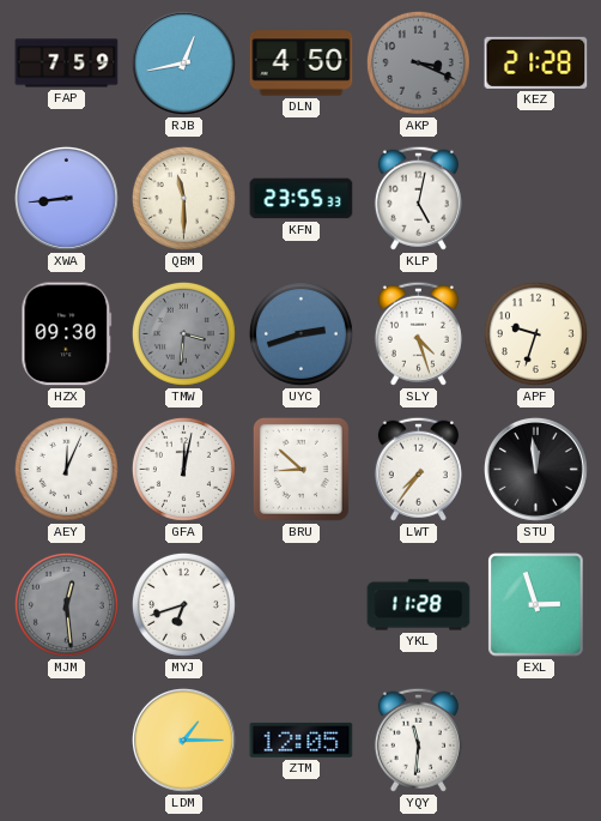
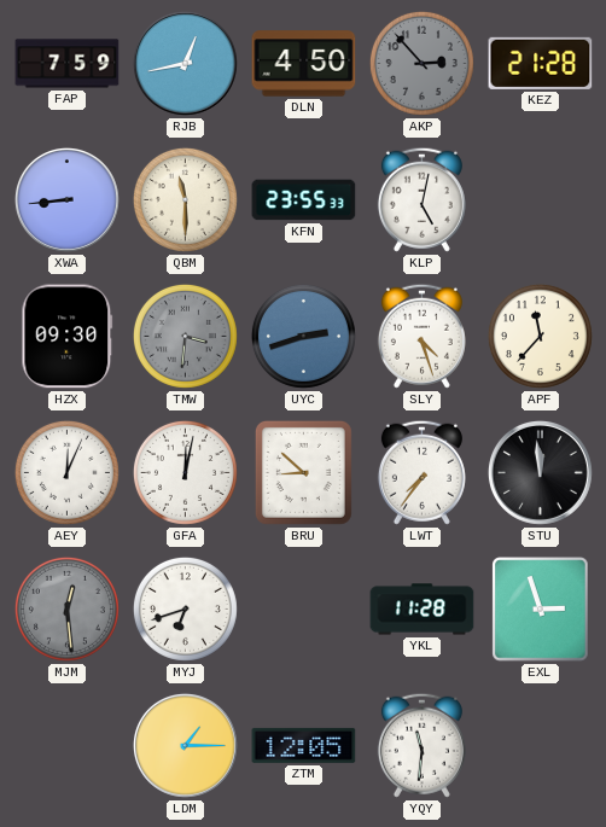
AKP: 3:19 -> 2:53 (421, 63)
APF: 9:33 -> 11:37 (540, 336)
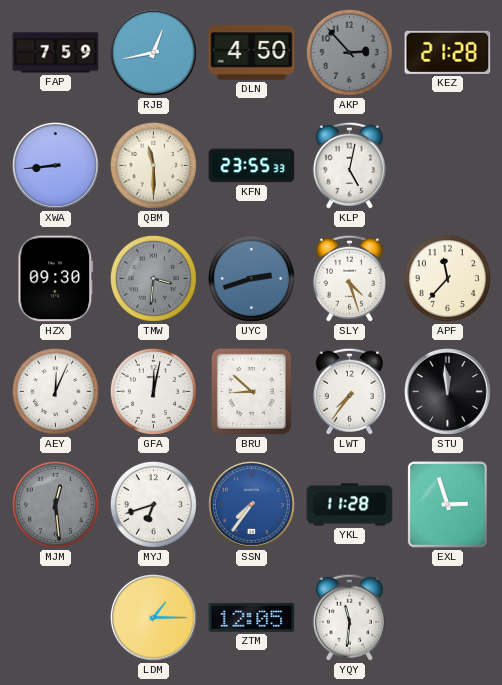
SSN: none -> 7:36 (251, 504)
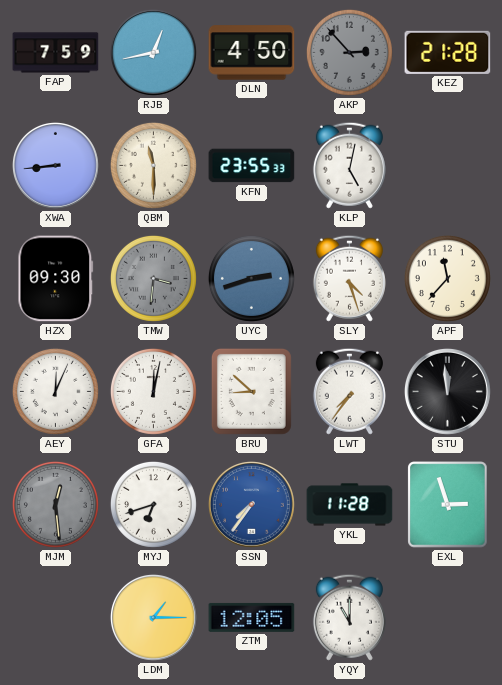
YQY: 11:31 -> 11:00 (349, 617)
